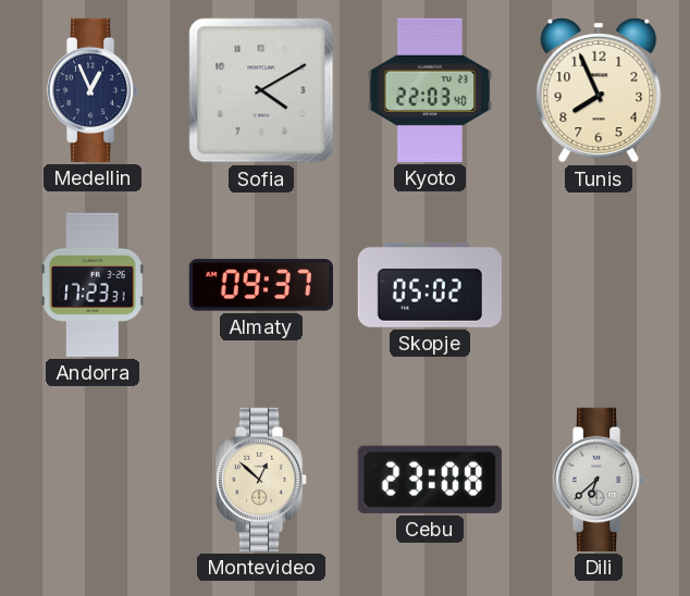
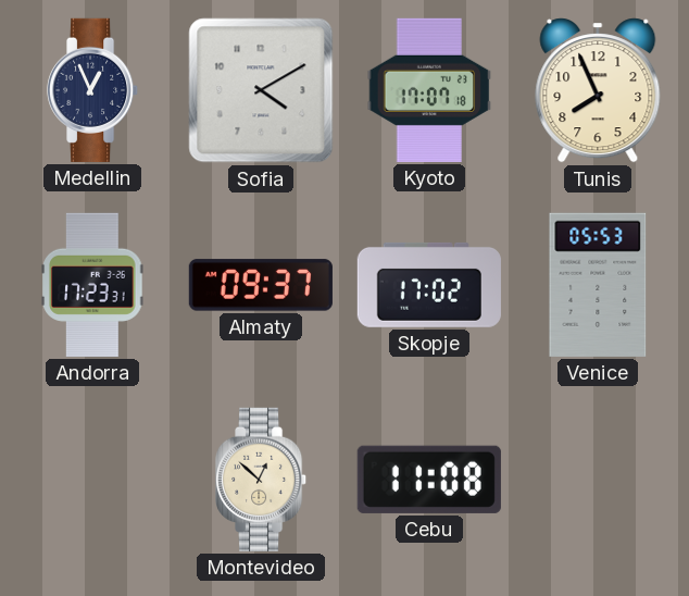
Kyoto: 22:03 -> 17:07 (429, 90)
Skopje: 05:02 -> 17:02 (429, 285)
Venice: none -> 05:53 (598, 285)
Cebu: 23:08 -> 11:08 (429, 480)
Dili: 6:38 -> none (600, 480)
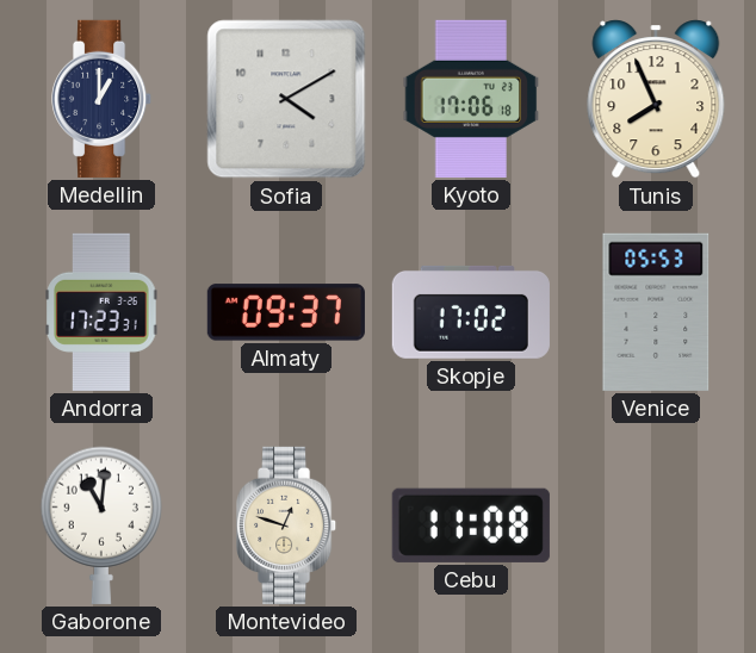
Medellin: 12:56 -> 1:00 (103, 99)
Kyoto: 17:07 -> 17:06 (471, 99)
Gaborone: none -> 11:01 (101, 525)
Montevideo: 12:52 -> 12:48 (287, 525)
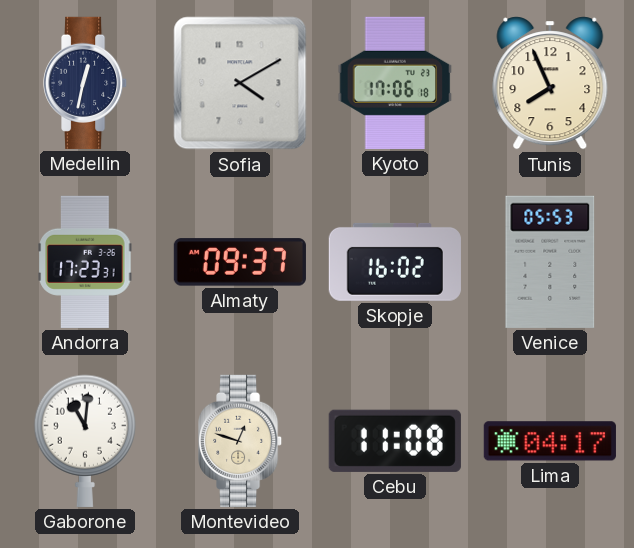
Medellin: 1:00 -> 12:32 (86, 83)
Skopje: 17:02 -> 16:02 (395, 262)
Lima: none -> 04:17 (550, 441)
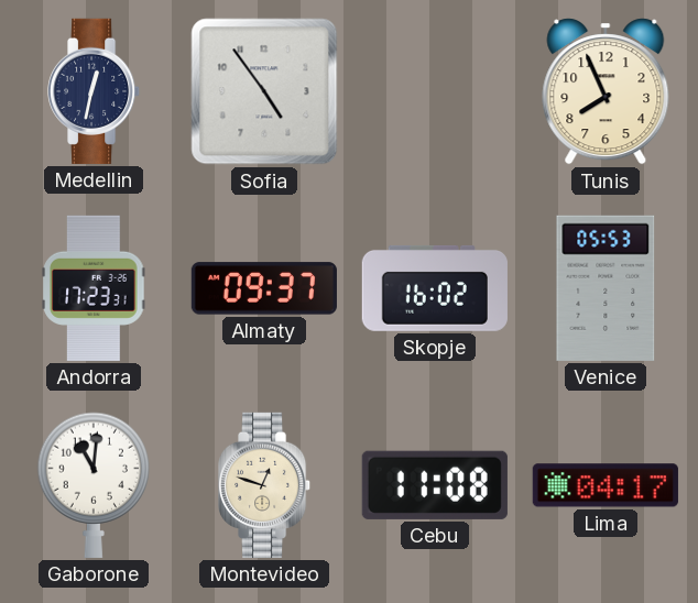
Sofia: 4:10 -> 4:54 (264, 91)
Kyoto: 17:06 -> none (395, 83)
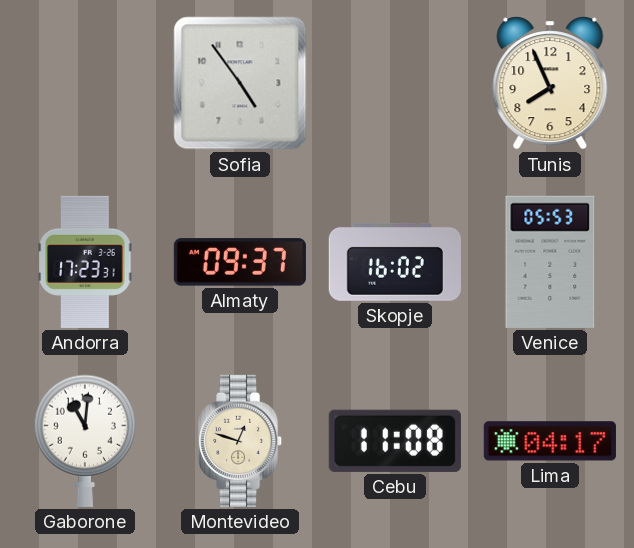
Medellin: 12:32 -> none (95, 91)
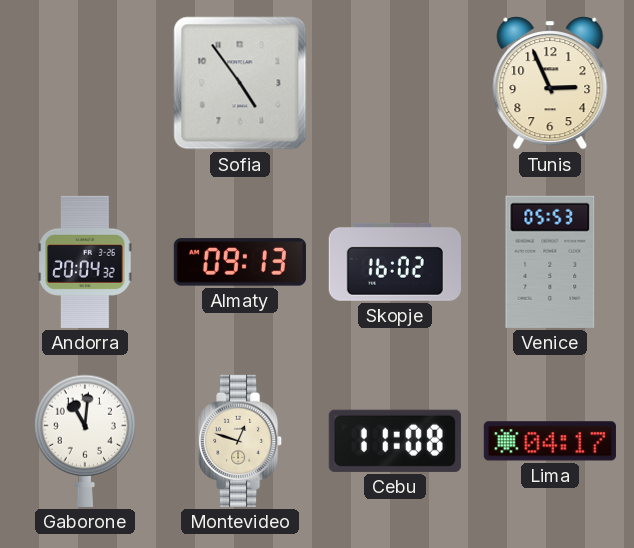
Tunis: 7:56 -> 2:56 (550, 83)
Andorra: 17:23 -> 20:04 (85, 262)
Almaty: 09:37 -> 09:13 (240, 262)
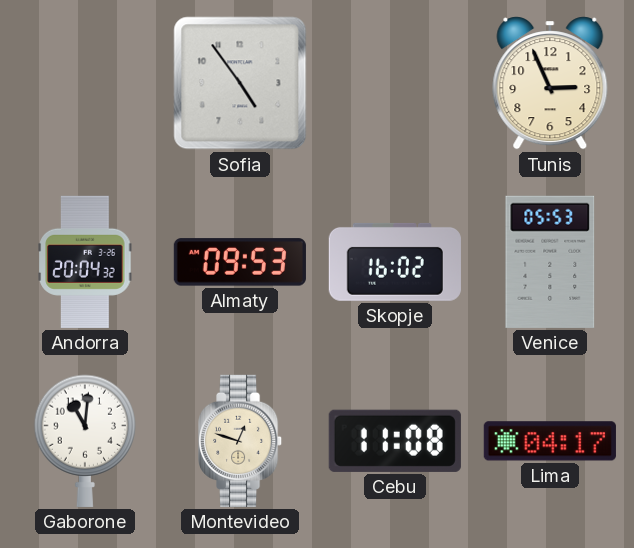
Almaty: 09:13 -> 09:53 (240, 262)
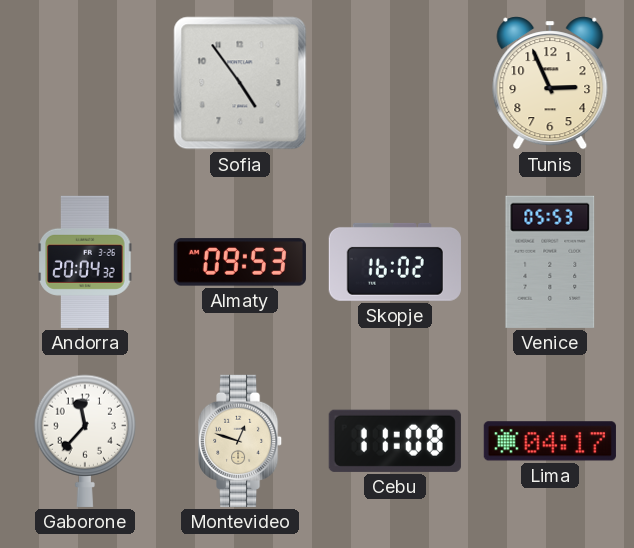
Gaborone: 11:01 -> 11:37 (85, 441)
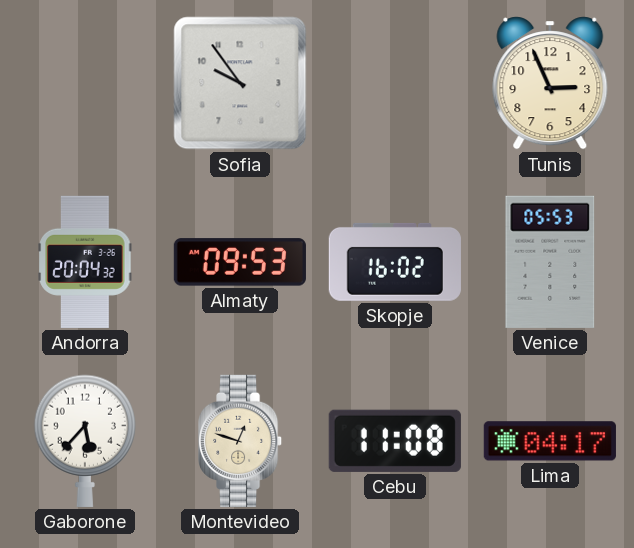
Sofia: 4:54 -> 9:54 (240, 83)
Gaborone: 11:37 -> 5:37 (85, 441)
